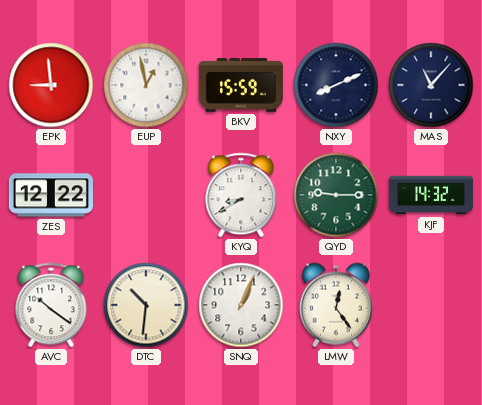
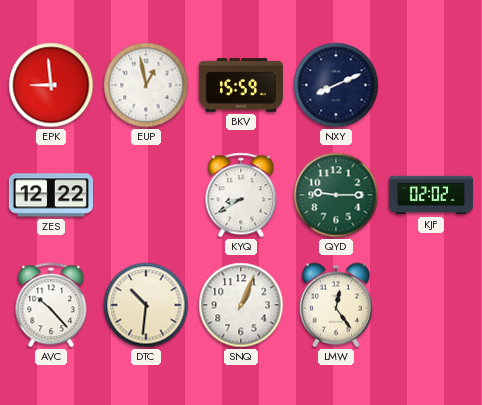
MAS: 11:07 -> none (431, 85)
KJF: 14:32 -> 02:02 (431, 195)
AVC: 10:21 -> 10:23 (51, 305)
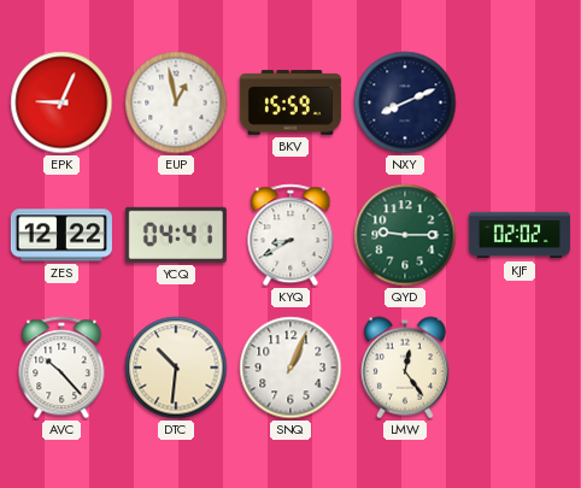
EPK: 8:59 -> 9:04 (61, 102)
YCQ: none -> 04:41 (176, 235)
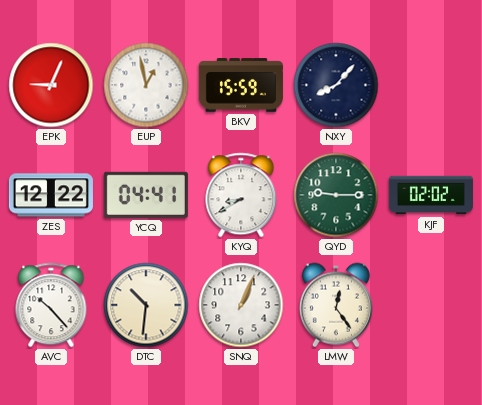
NXY: 8:11 -> 8:07 (336, 85)
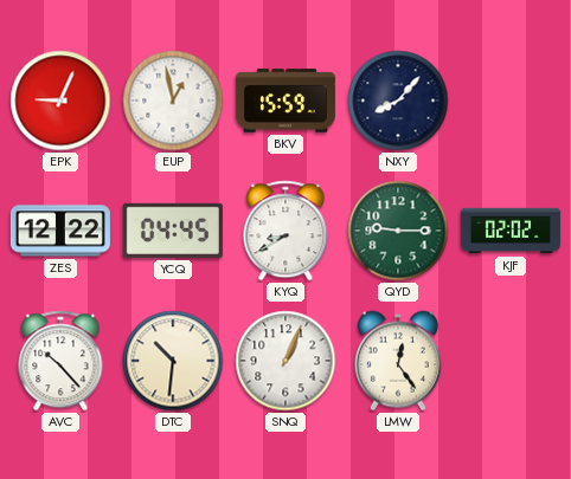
YCQ: 04:41 -> 04:45 (173, 231)
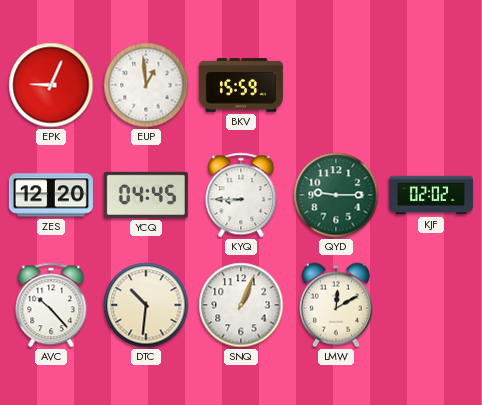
EUP: 12:58 -> 12:59 (146, 85)
NXY: 8:07 -> none (398, 101)
ZES: 12:22 -> 12:20 (51, 195)
KYQ: 8:40 -> 8:45 (241, 195)
LMW: 12:24 -> 12:10 (336, 305)
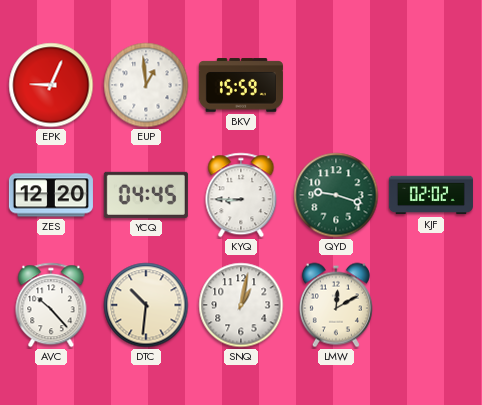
QYD: 9:15 -> 9:18 (336, 195)
SNQ: 1:04 -> 1:02 (241, 305)
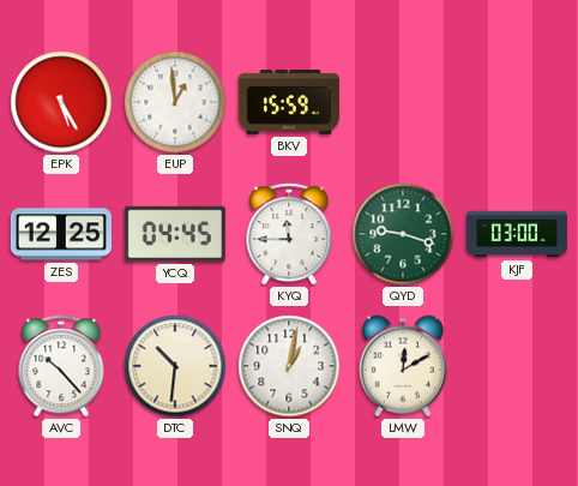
EPK: 9:04 -> 5:25 (61, 102)
ZES: 12:20 -> 12:25 (61, 234)
KYQ: 8:45 -> 11:45 (289, 234)
KJF: 02:02 -> 03:00 (517, 234)
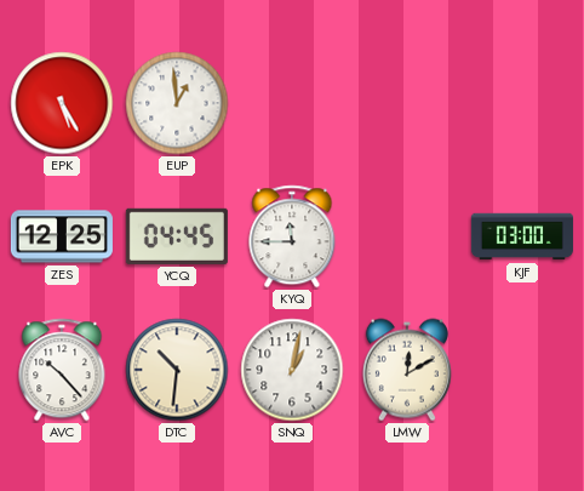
BKV: 15:59 -> none (289, 102)
QYD: 9:18 -> none (403, 234)
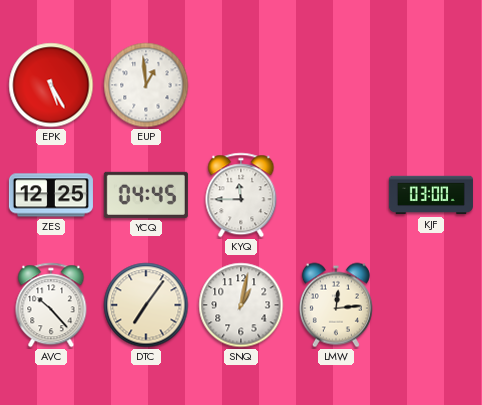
DTC: 10:31 -> 7:06 (146, 305)
LMW: 12:10 -> 12:14 (336, 305)
